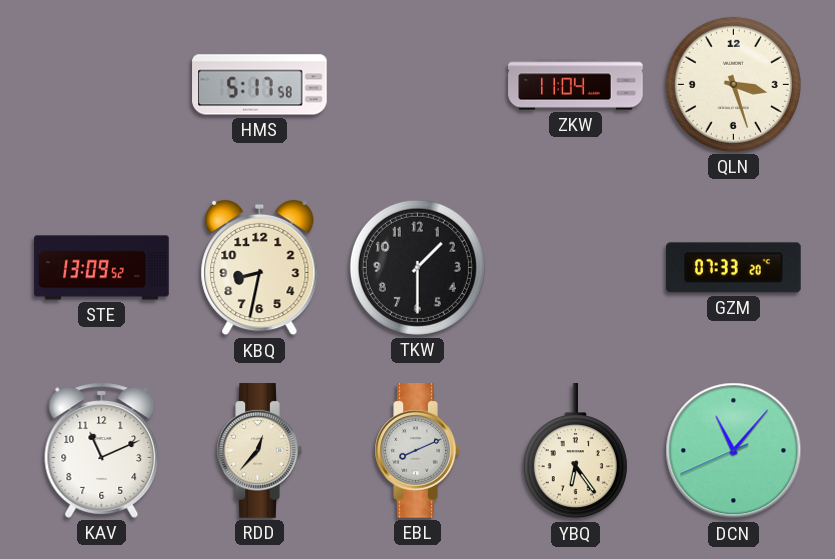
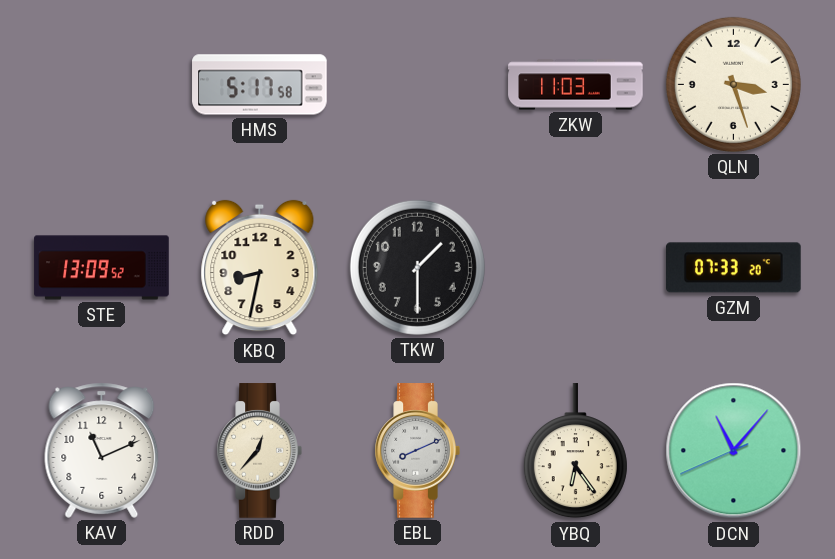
ZKW: 11:04 -> 11:03 (576, 85)
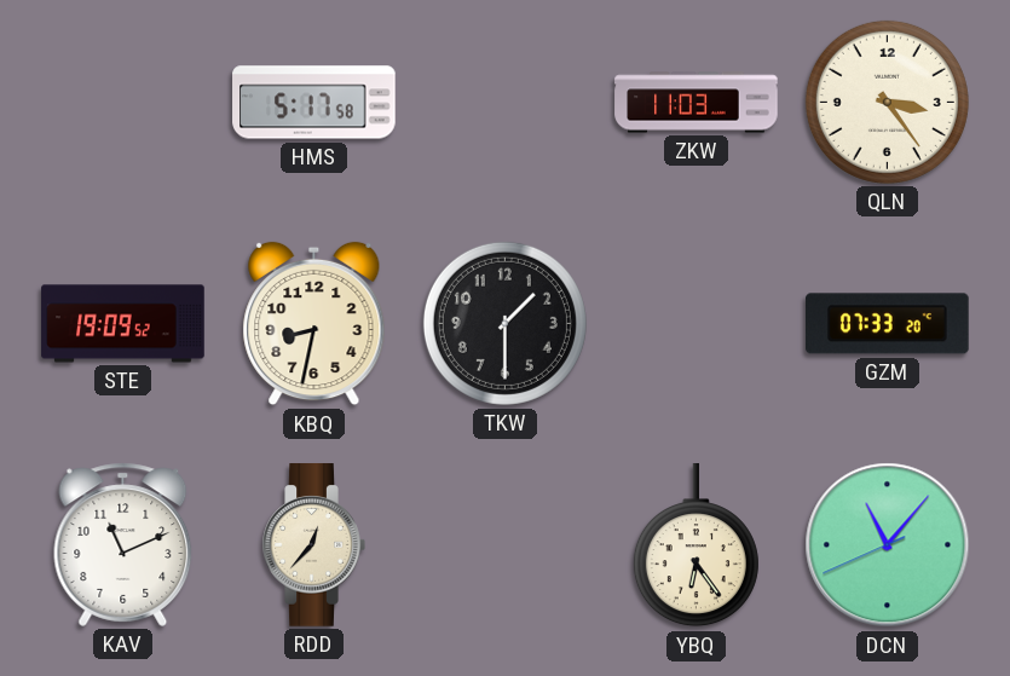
QLN: 3:27 -> 3:24 (887, 102)
STE: 13:09 -> 19:09 (123, 324)
EBL: 8:11 -> none (417, 451)
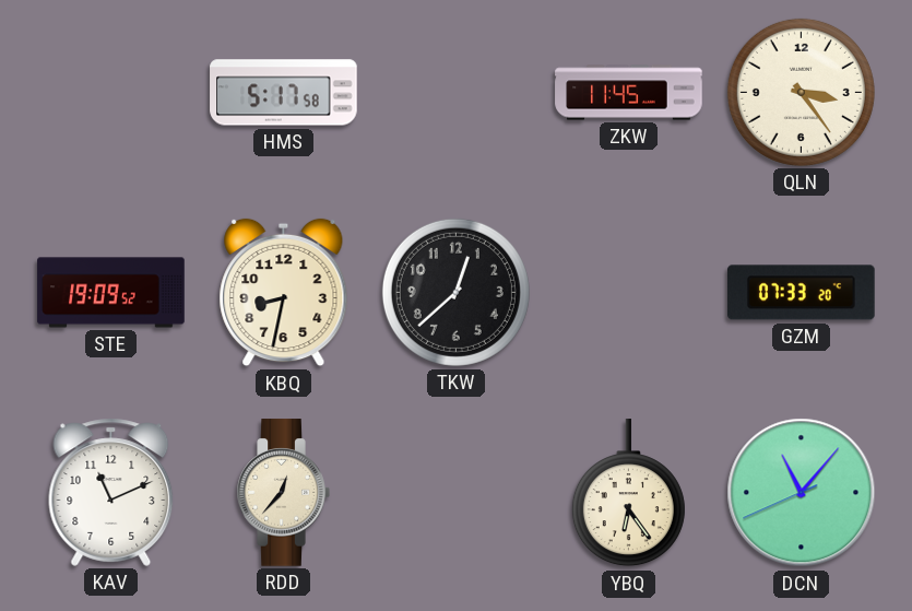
ZKW: 11:03 -> 11:45 (629, 93)
TKW: 1:30 -> 12:38 (455, 292)
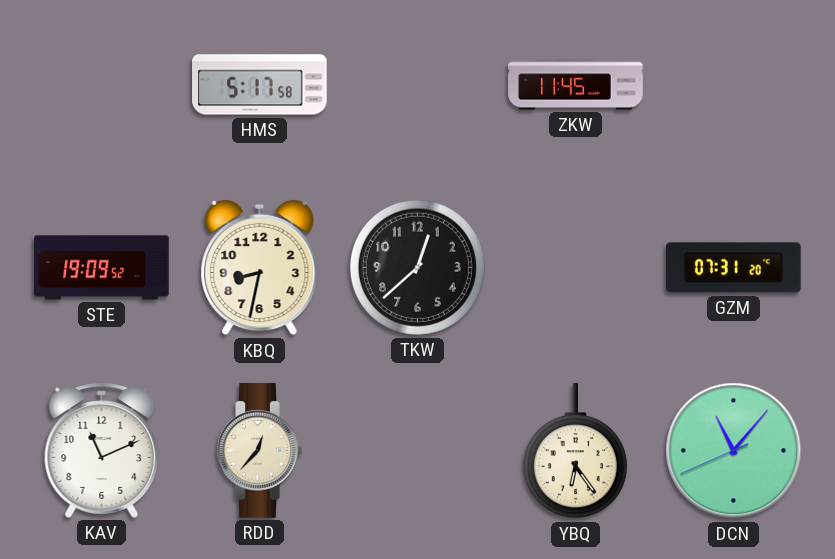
QLN: 3:24 -> none (801, 92)
GZM: 07:33 -> 07:31 (734, 268)
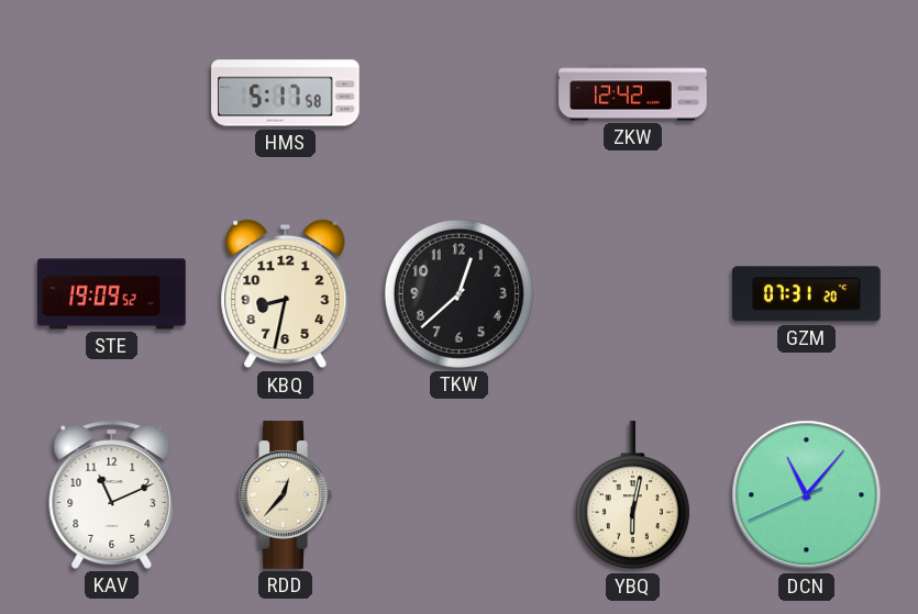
ZKW: 11:45 -> 12:42 (633, 93)
YBQ: 6:24 -> 6:02 (632, 495)
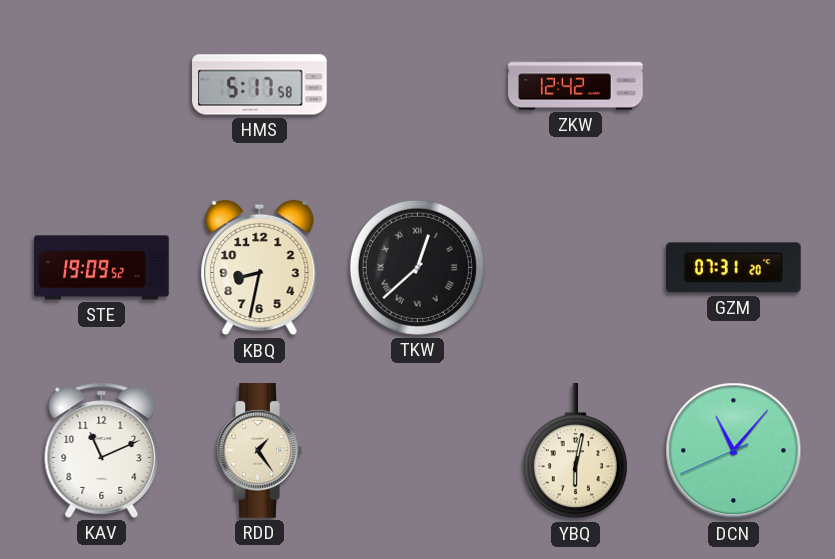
TKW numerals: Arabic -> Roman (417, 267)
RDD: 12:37 -> 1:24 (259, 451)
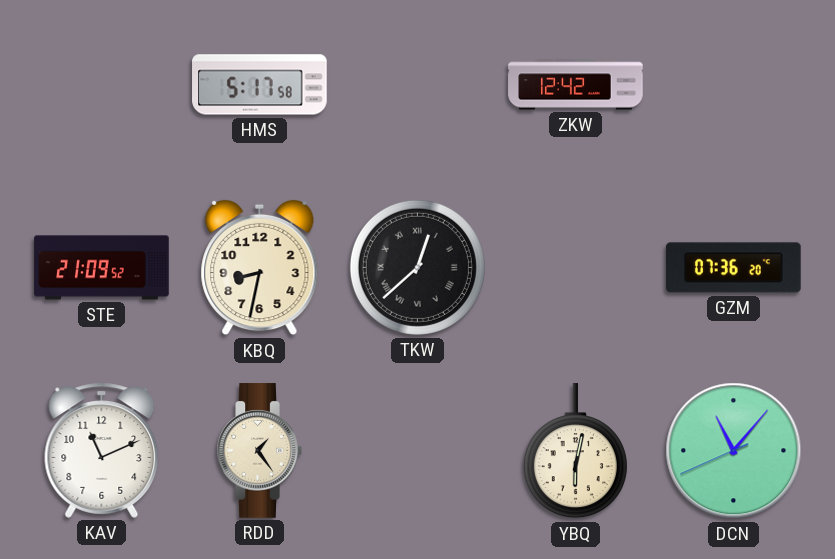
STE: 19:09 -> 21:09 (102, 268)
GZM: 07:31 -> 07:36 (734, 268)
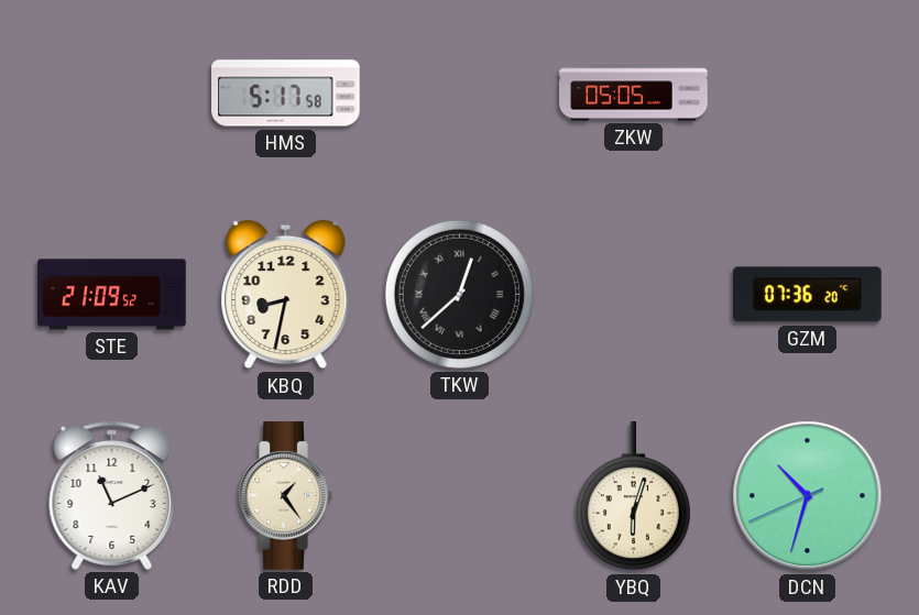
ZKW: 12:42 -> 05:05 (634, 94)
YBQ: 6:02 -> 6:03 (633, 496)
DCN: 11:06 -> 10:32 (808, 496)
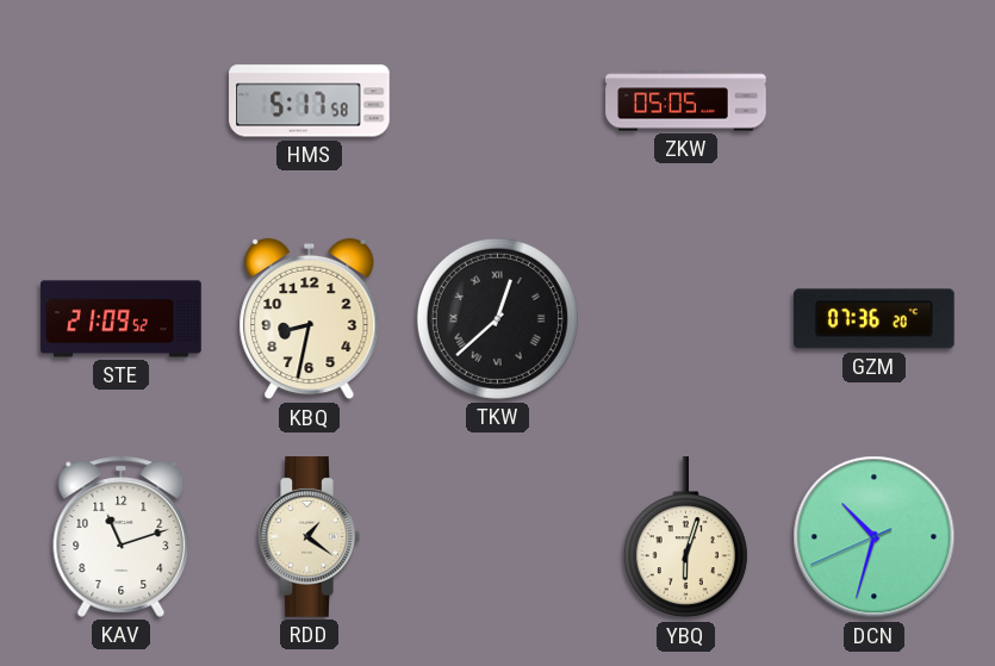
KAV: 11:11 -> 11:12 (122, 536)
RDD: 1:24 -> 1:21 (309, 537)
